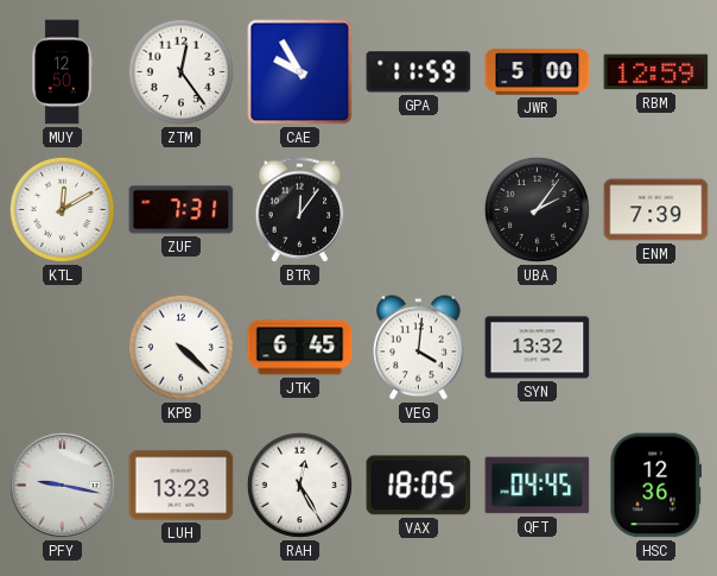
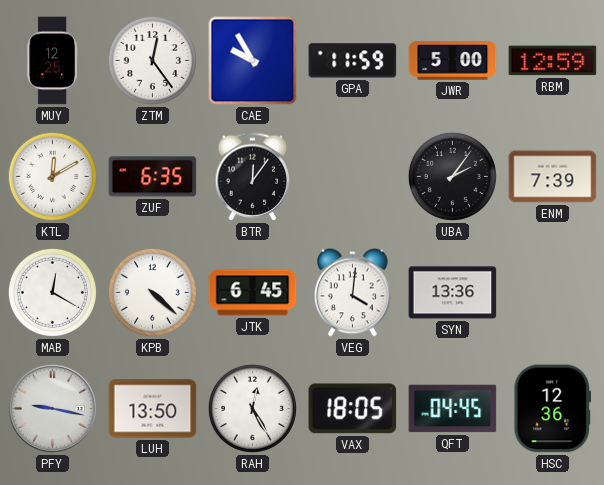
MUY: 12:50 -> 12:25 (52, 61)
ZUF: 7:31 -> 6:35 (153, 177)
MAB: none -> 12:20 (52, 292)
SYN: 13:32 -> 13:36 (453, 293)
LUH: 13:23 -> 13:50 (153, 409)
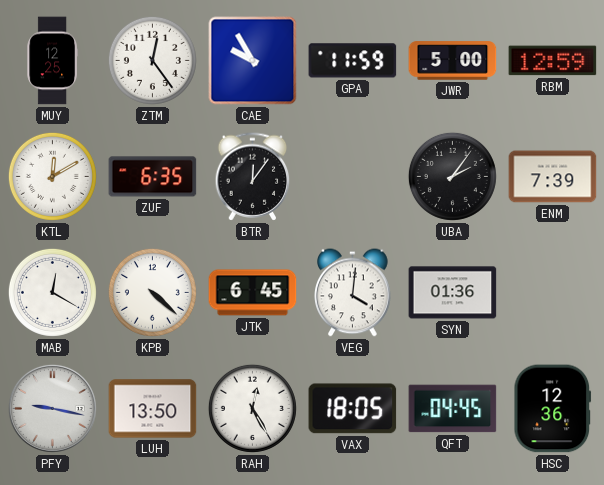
SYN: 13:36 -> 01:36 (453, 293)
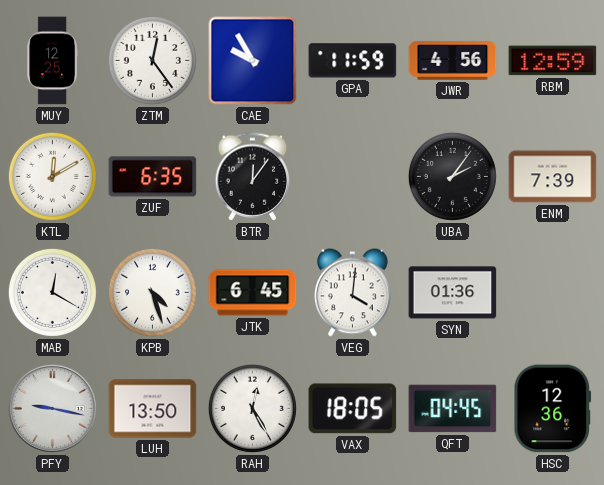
JWR: 5:00 -> 4:56 (453, 61)
KPB: 4:22 -> 4:27 (152, 292)
